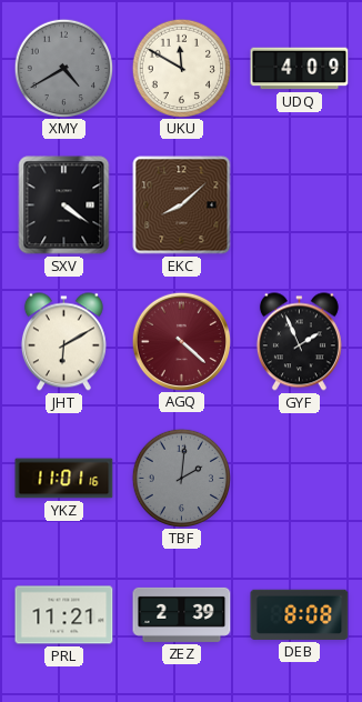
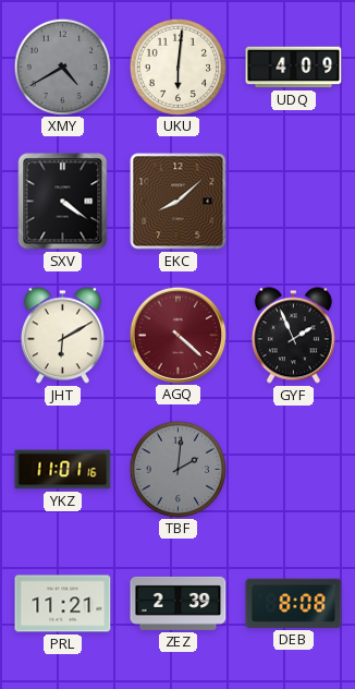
UKU: 11:50 -> 6:01 (177, 67)
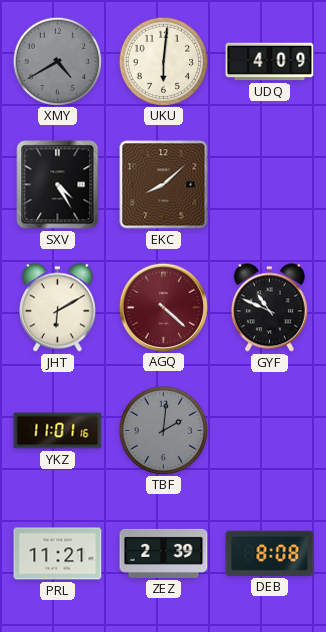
SXV: 4:21 -> 4:25 (58, 185)
GYF: 1:56 -> 10:49 (269, 308)
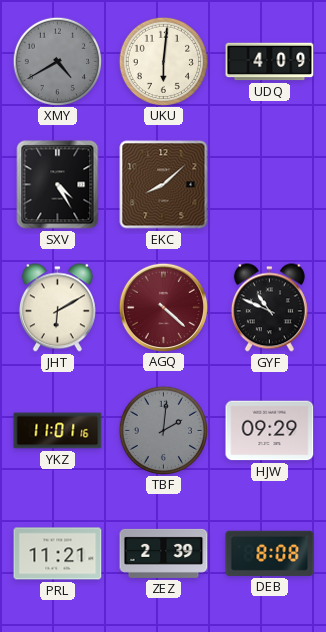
HJW: none -> 09:29 (270, 431)
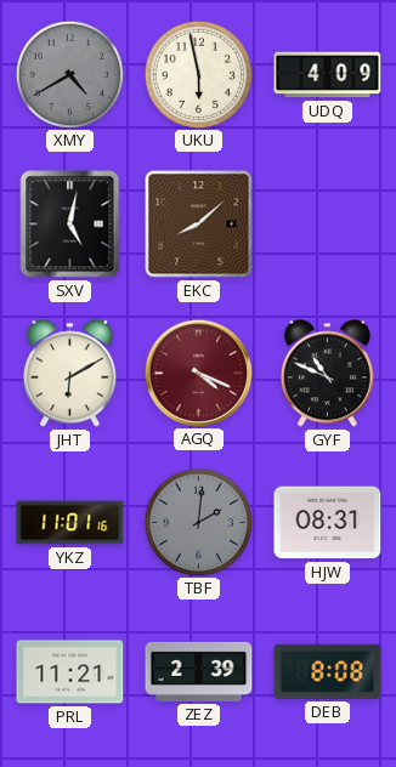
UKU: 6:01 -> 5:58 (198, 74)
SXV: 4:25 -> 5:02 (70, 225)
AGQ: 4:22 -> 4:19 (198, 373)
HJW: 09:29 -> 08:31 (328, 523)
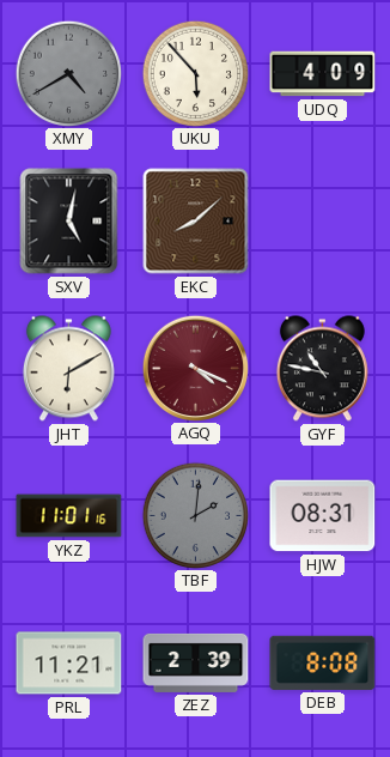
UKU: 5:58 -> 5:53 (195, 73)
GYF: 10:49 -> 10:47 (322, 369)
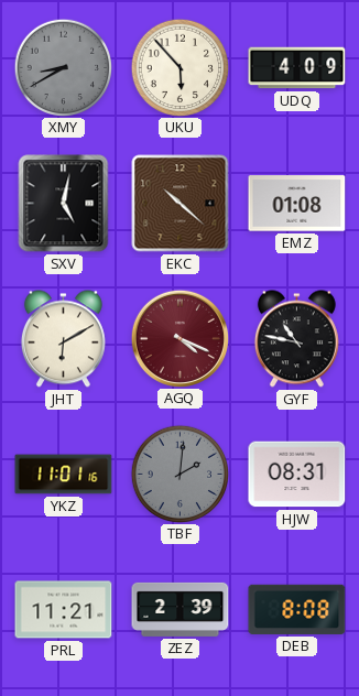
XMY: 4:40 -> 8:40 (63, 67)
EKC: 8:08 -> 10:22 (181, 204)
EMZ: none -> 01:08 (297, 204)
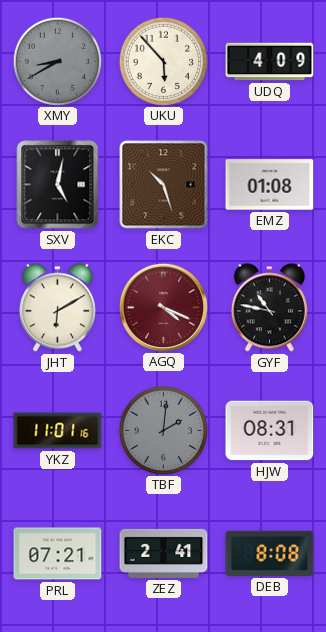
EKC: 10:22 -> 10:27 (164, 185)
PRL: 11:21 -> 07:21 (58, 554)
ZEZ: 2:39 -> 2:41 (164, 553)
